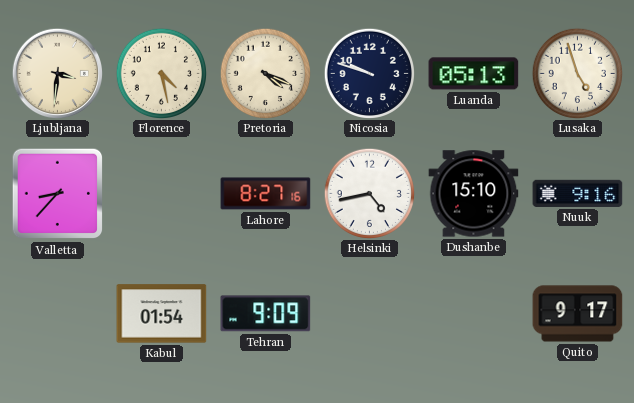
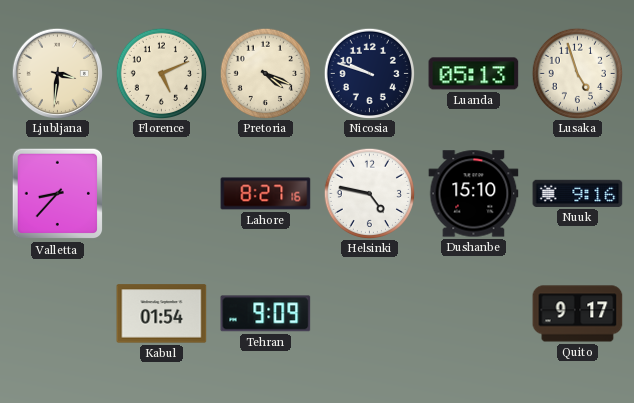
Florence: 4:28 -> 5:11 (161, 73)
Helsinki: 4:43 -> 4:47 (369, 193)
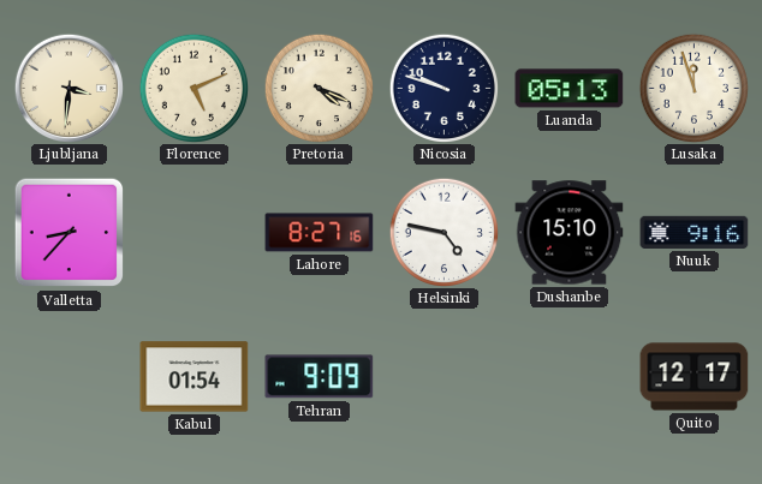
Lusaka: 4:57 -> 11:57 (693, 88)
Quito: 9:17 -> 12:17 (695, 377)
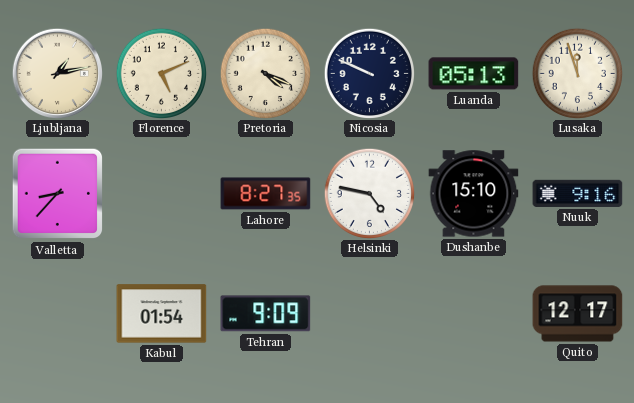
Ljubljana: 3:31 -> 1:13 (57, 73)
Nicosia: 9:48 -> 9:49 (369, 73)
Lahore: 8:27:16 -> 8:27:35 (266, 194)
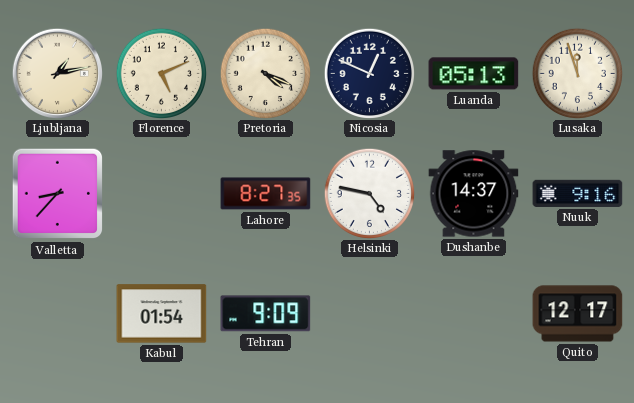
Nicosia: 9:49 -> 12:49 (369, 73)
Dushanbe: 15:10 -> 14:37 (474, 194)
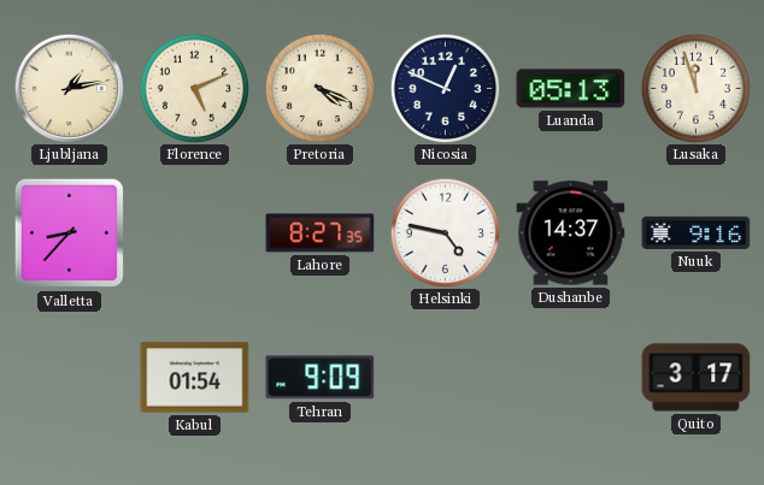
Quito: 12:17 -> 3:17 (697, 378)
